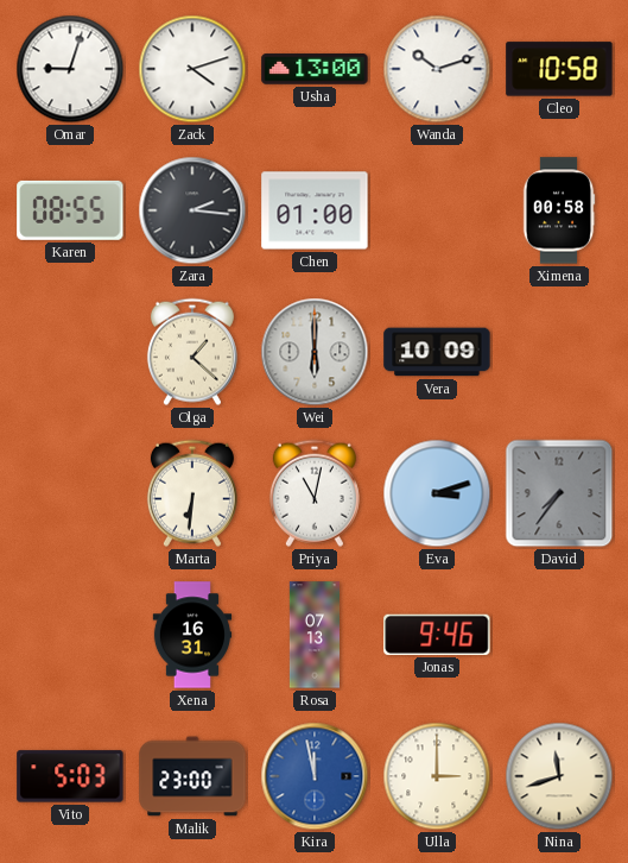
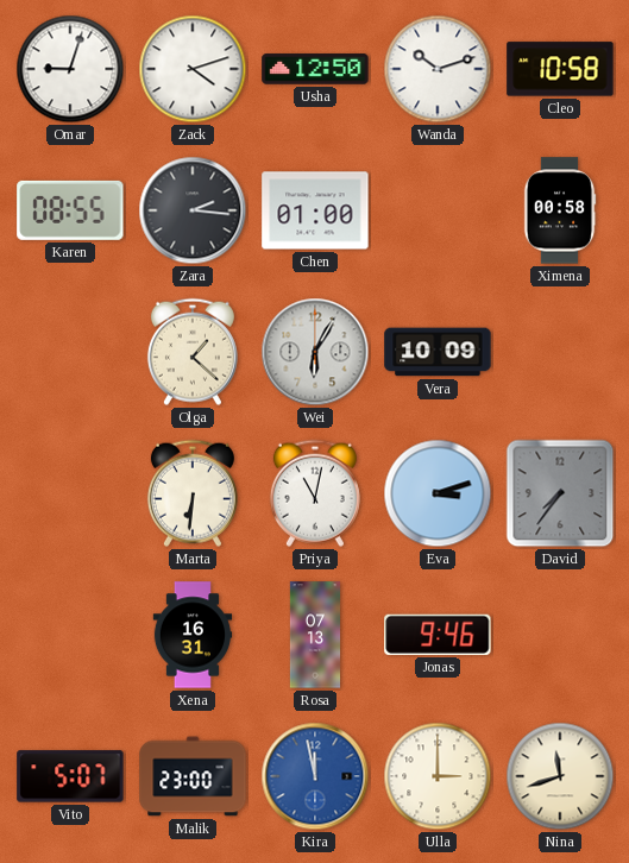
Usha: 13:00 -> 12:50 (315, 69)
Wei: 6:00 -> 6:05 (315, 352)
Vito: 5:03 -> 5:07 (70, 776)
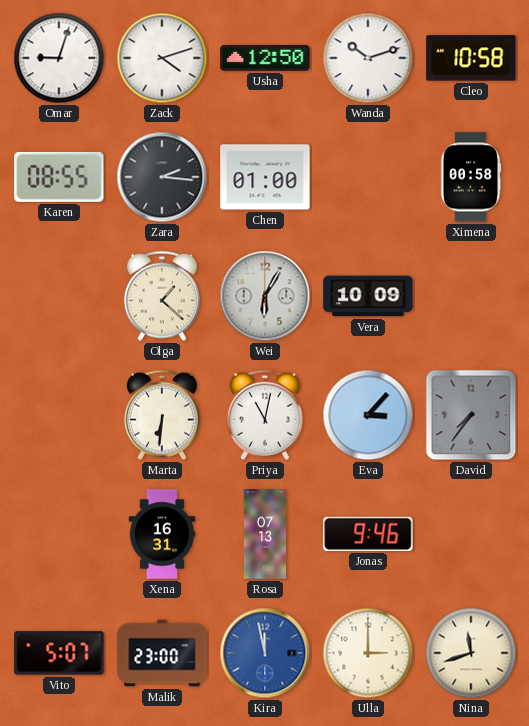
Eva: 3:12 -> 3:07 (368, 415)
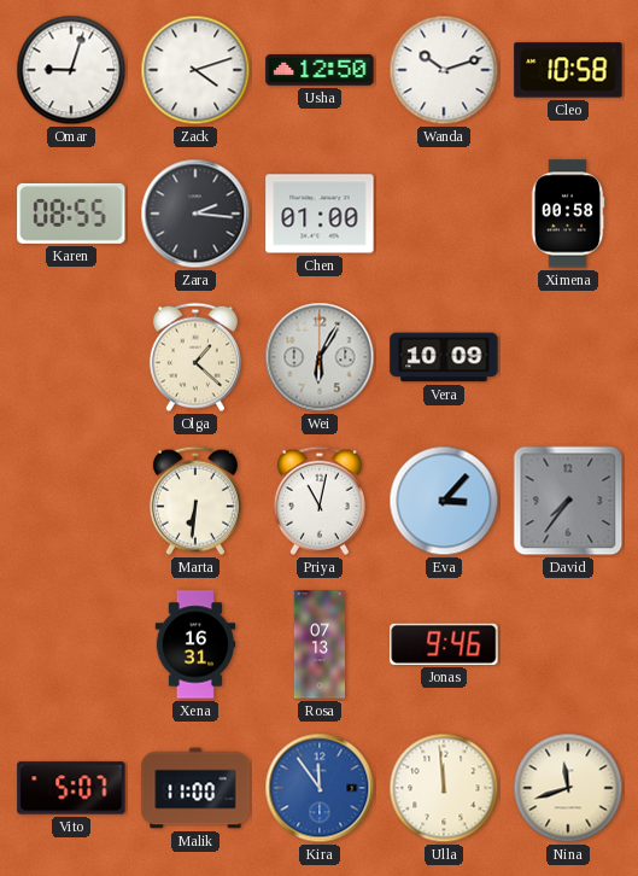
Malik: 23:00 -> 11:00 (195, 788)
Kira: 11:58 -> 11:54 (320, 788)
Ulla: 3:00 -> 11:59 (444, 788)
